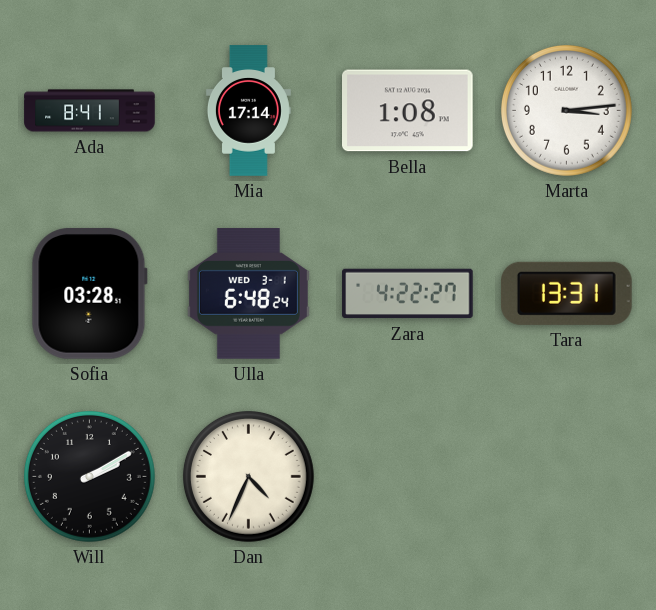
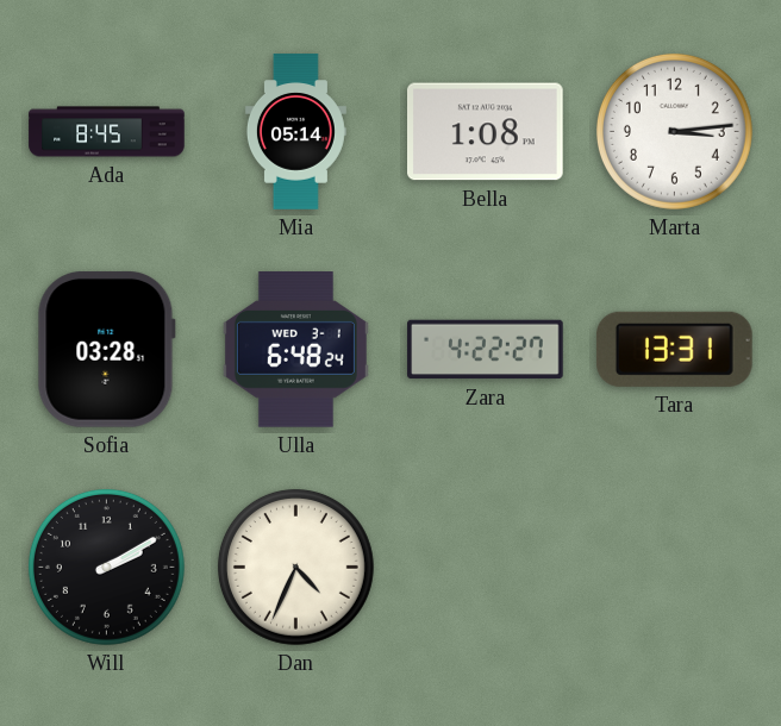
Ada: 8:41 -> 8:45 (107, 132)
Mia: 17:14 -> 05:14 (295, 132)
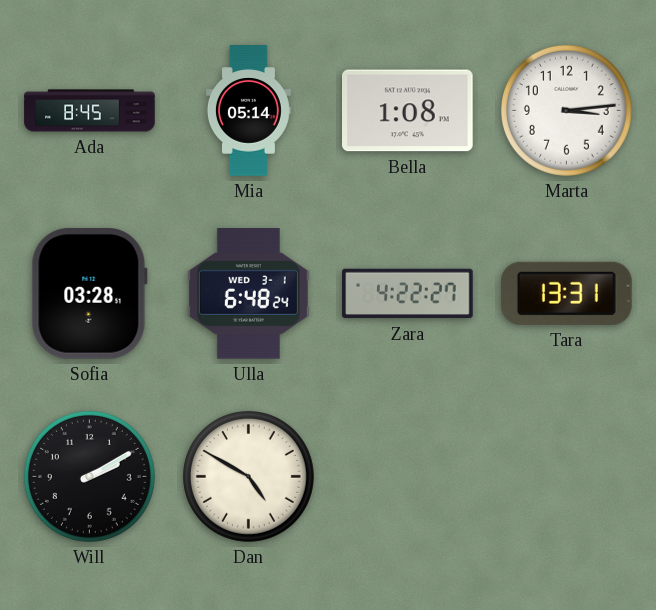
Dan: 4:34 -> 4:50 (248, 476)
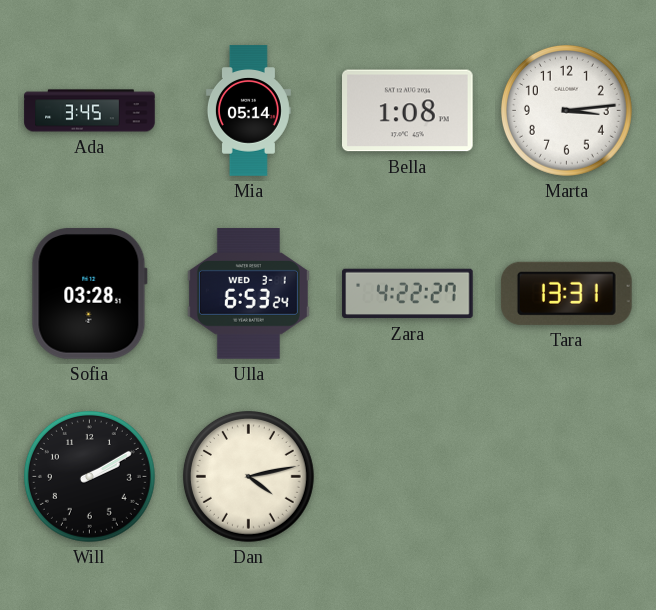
Ada: 8:45 -> 3:45 (90, 111)
Ulla: 6:48 -> 6:53 (248, 294)
Dan: 4:50 -> 4:13 (248, 476)
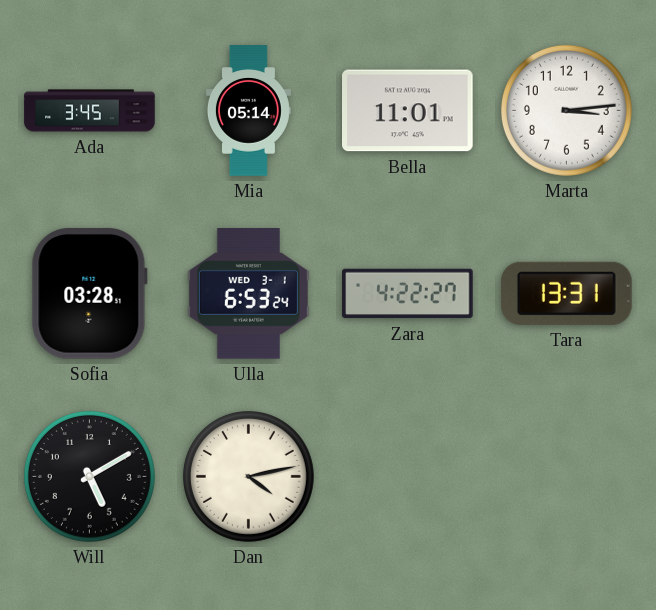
Bella: 1:08 -> 11:01 (408, 111)
Will: 2:10 -> 5:10 (89, 476)
